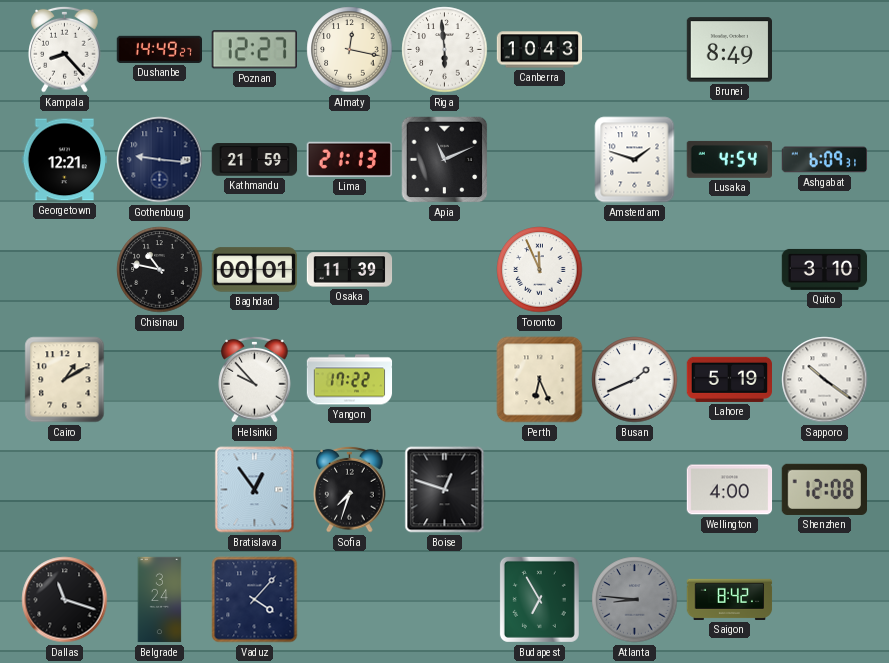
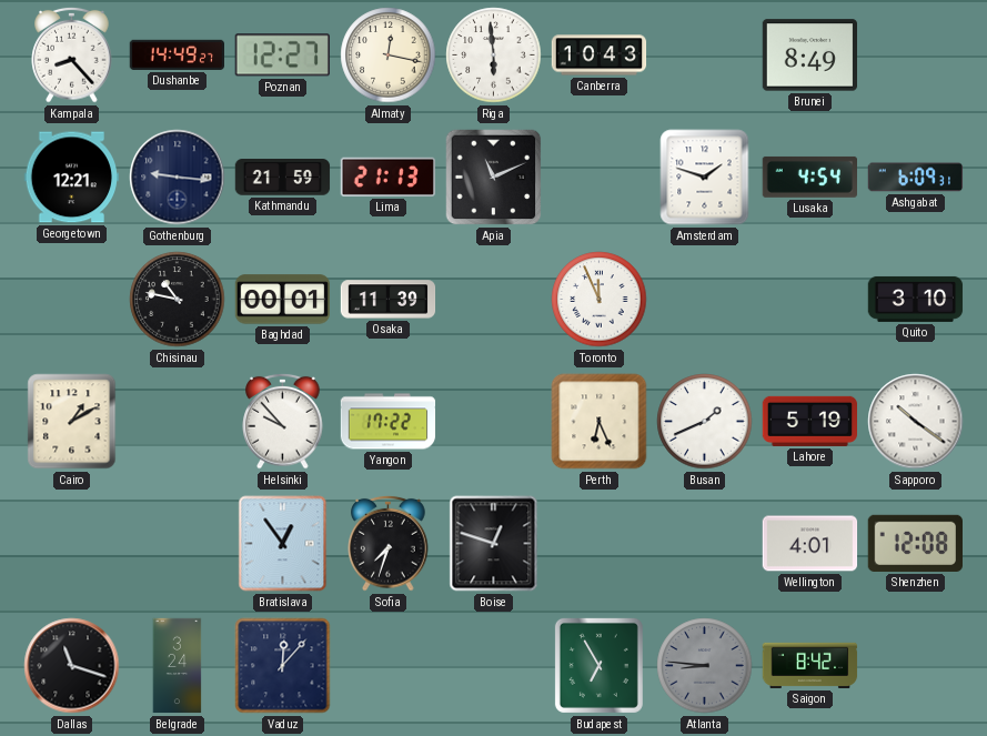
Wellington: 4:00 -> 4:01 (810, 544)
Vaduz: 4:07 -> 12:07 (283, 666)
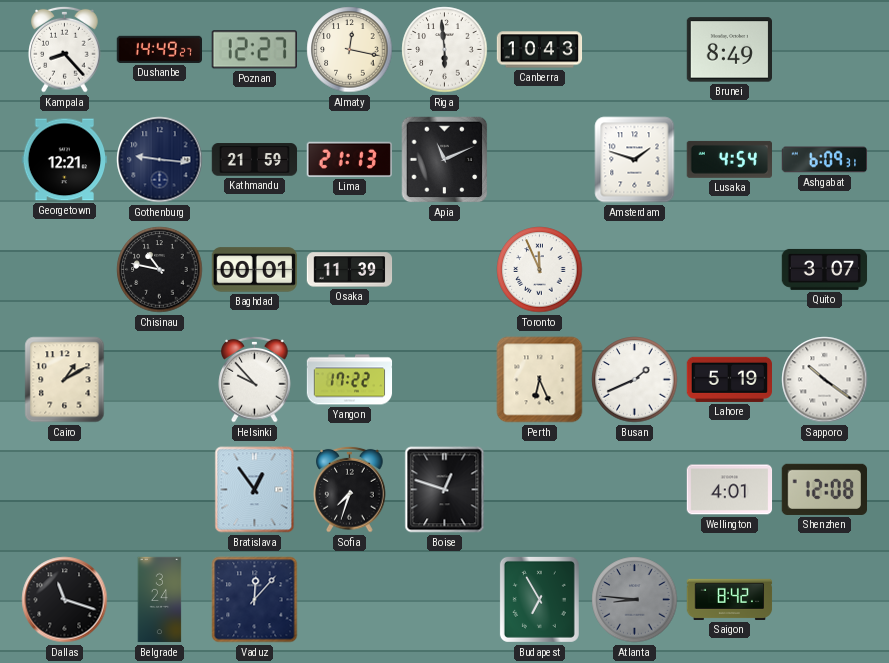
Quito: 3:10 -> 3:07 (825, 269)
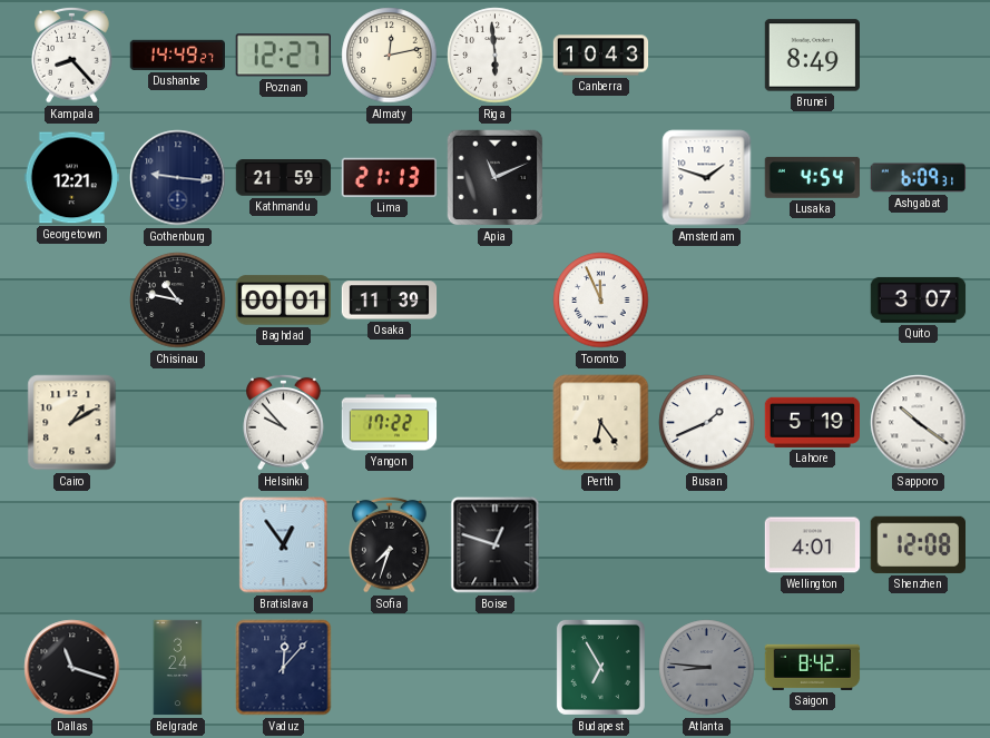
Almaty: 12:17 -> 12:13 (390, 56)
Perth: 6:26 -> 6:24 (601, 423)
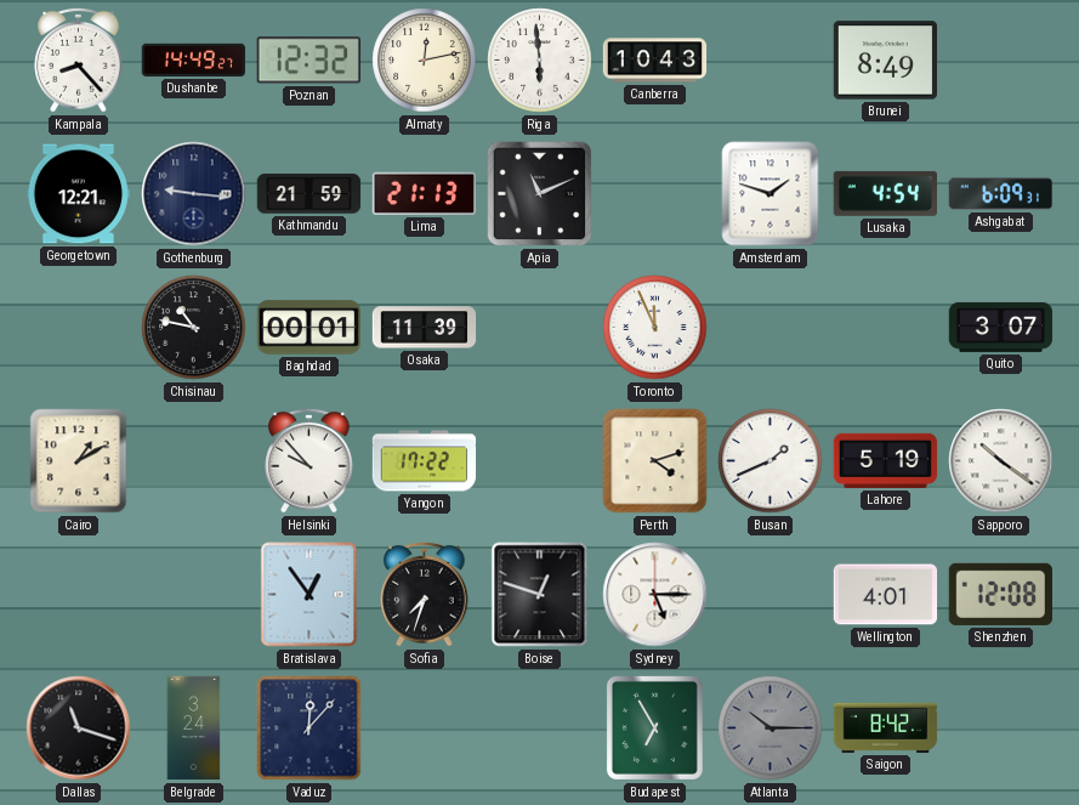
Poznan: 12:27 -> 12:32 (308, 61)
Perth: 6:24 -> 4:12 (655, 461)
Sydney: none -> 5:15 (655, 595)
Atlanta: 8:46 -> 10:15 (771, 729)
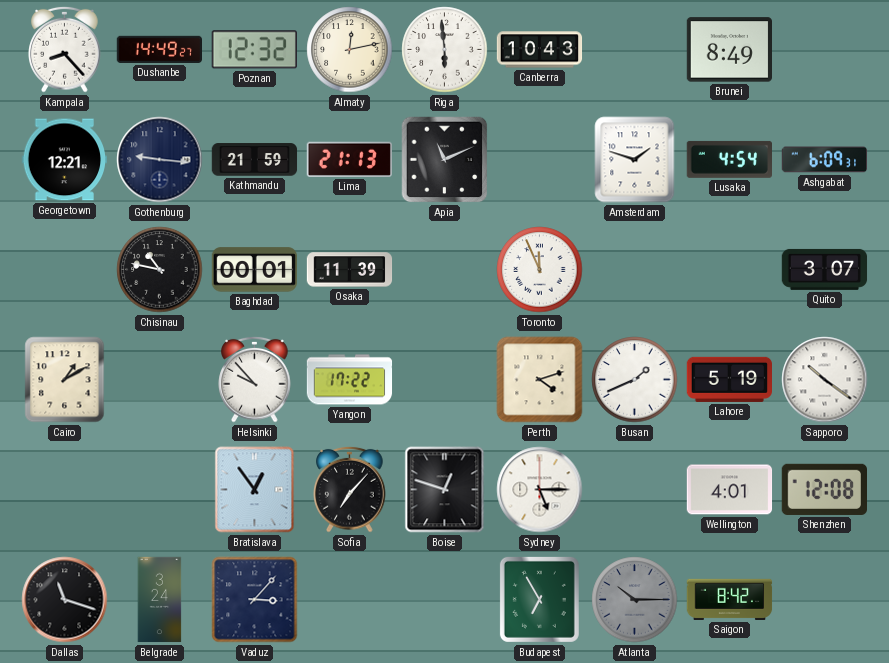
Sofia: 7:33 -> 7:07 (350, 489)
Vaduz: 12:07 -> 3:07 (255, 600)
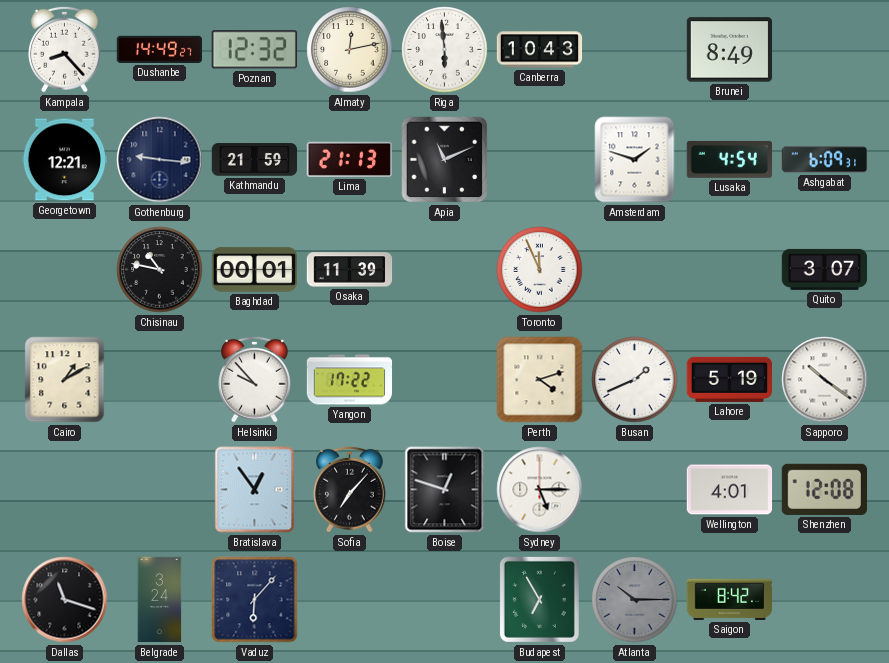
Vaduz: 3:07 -> 6:07 (255, 600)
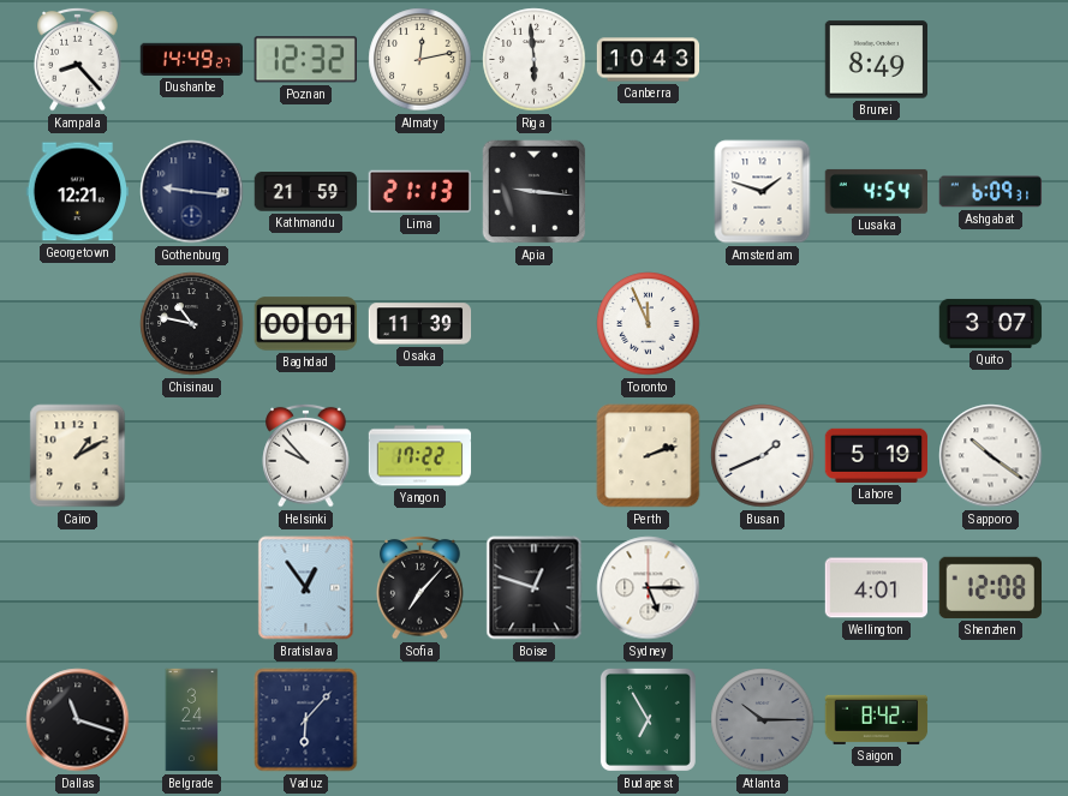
Apia: 11:11 -> 9:16 (535, 192)
Perth: 4:12 -> 2:12 (649, 456)
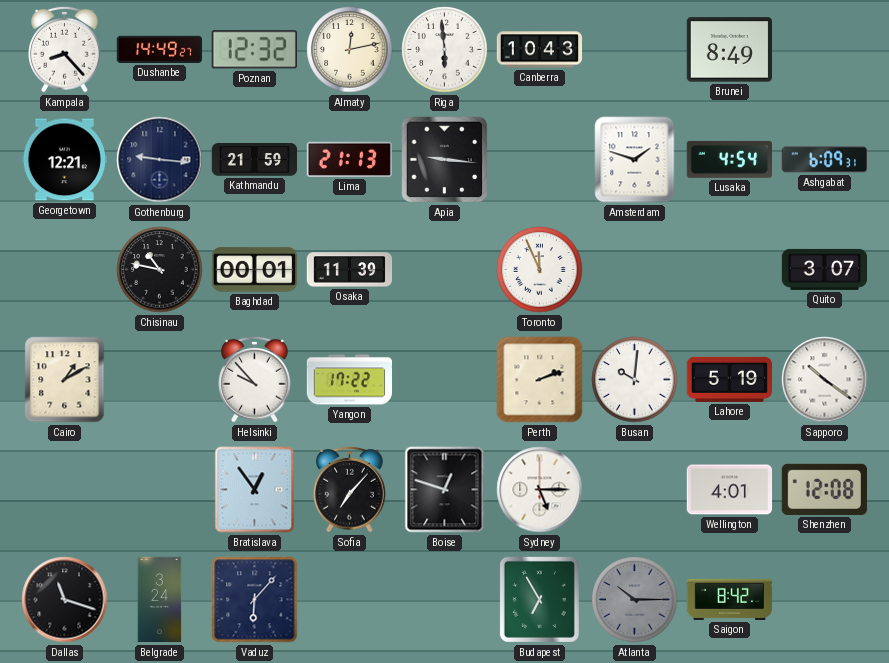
Busan: 1:41 -> 10:01 (635, 380)
